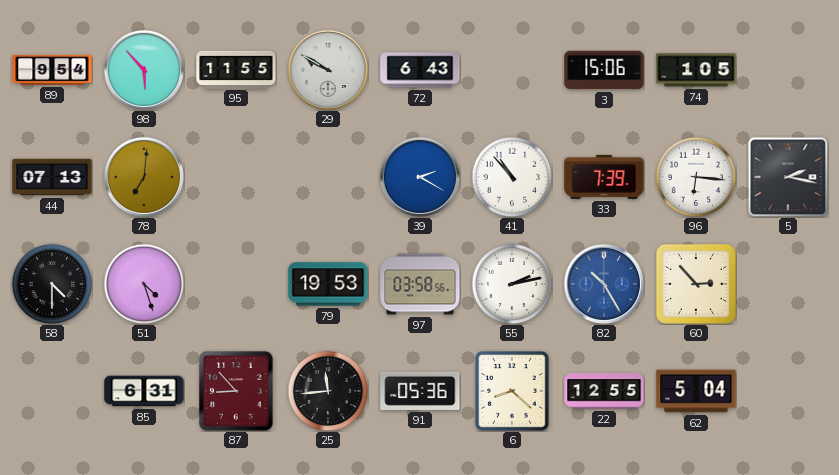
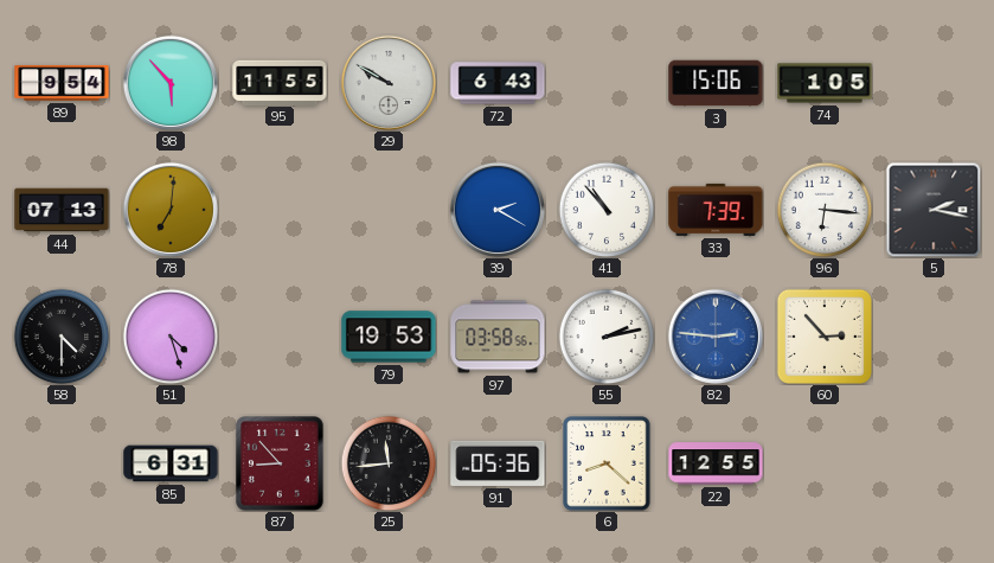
82: 10:25 -> 2:46 (716, 337)
62: 5:04 -> none (696, 391)
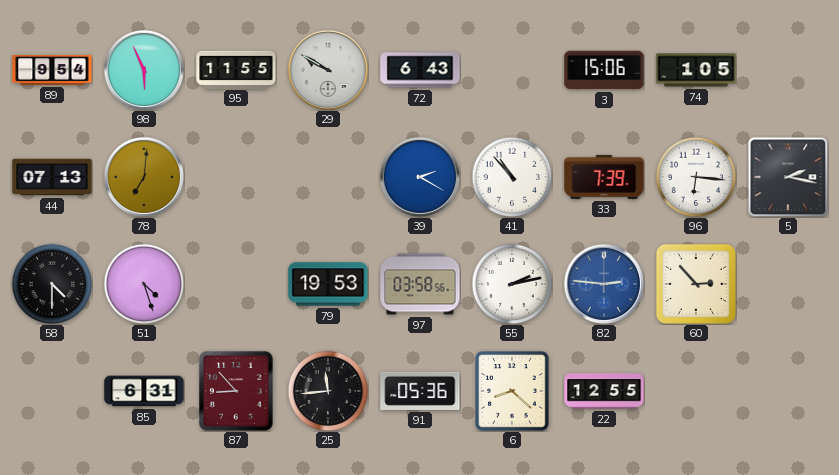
98: 5:53 -> 5:56 (144, 70)
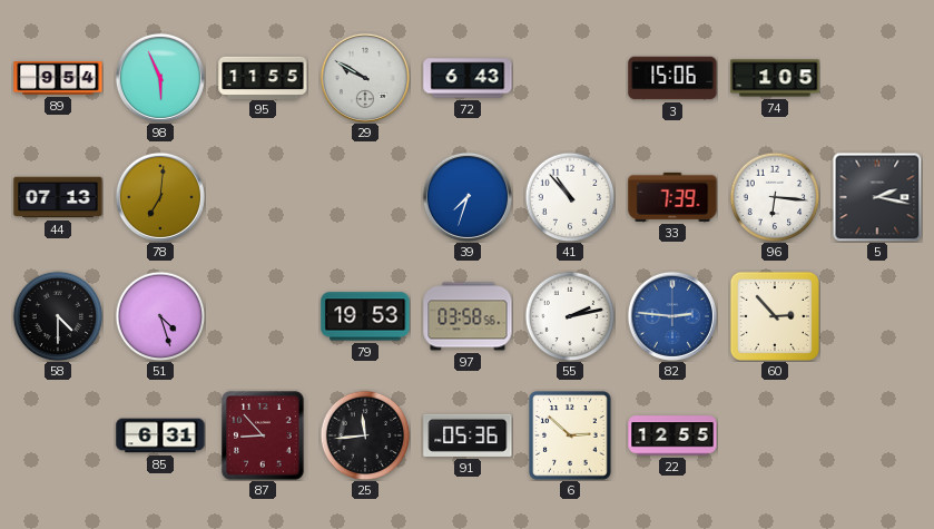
39: 2:20 -> 7:33 (468, 197)
6: 8:22 -> 2:52 (570, 435)
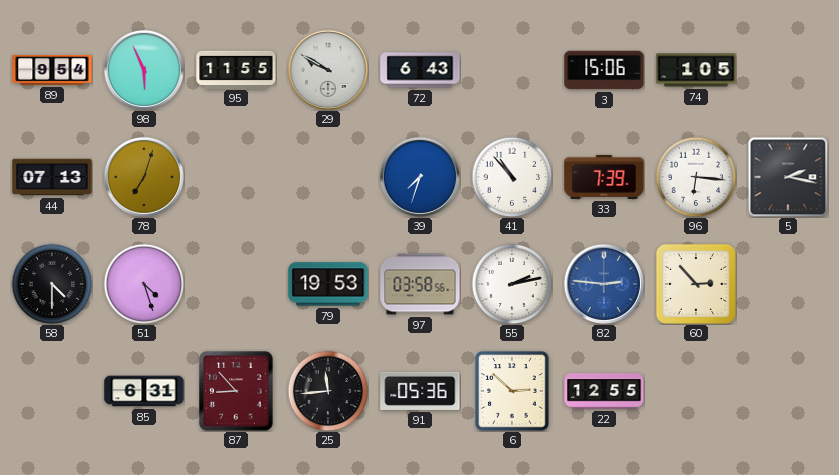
78: 7:01 -> 7:03 (144, 177)
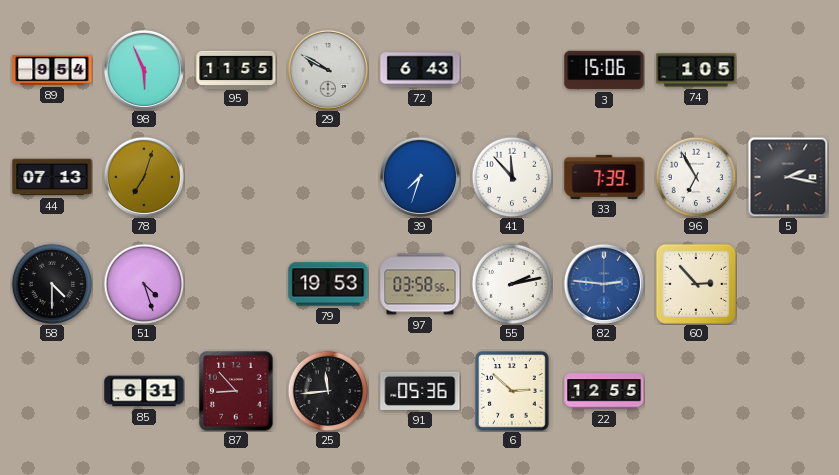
41: 10:53 -> 11:53 (512, 177)
96: 6:16 -> 6:55 (696, 177)
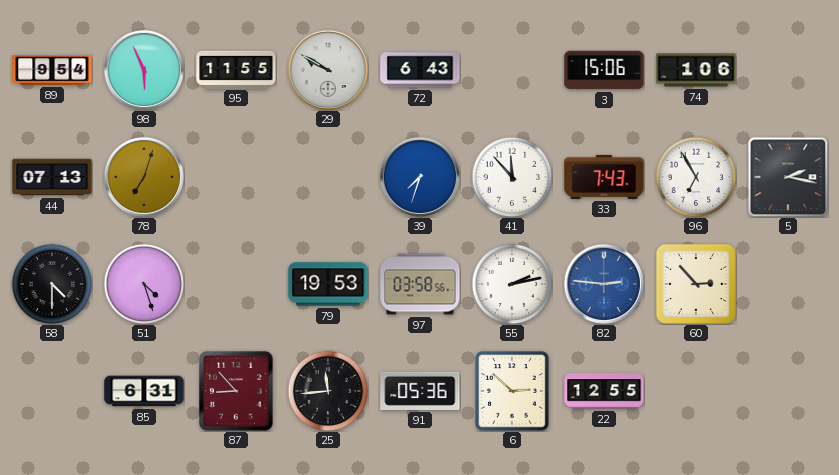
74: 1:05 -> 1:06 (696, 70)
33: 7:39 -> 7:43 (604, 177)
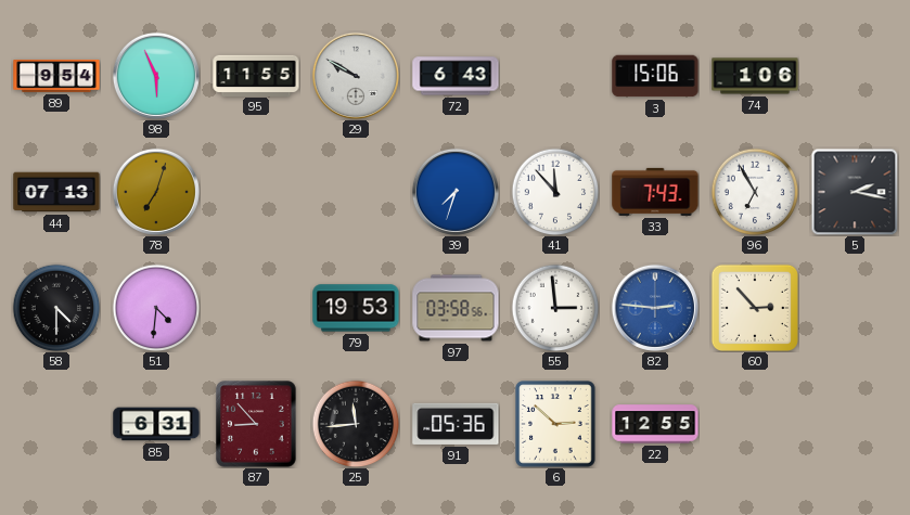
51: 4:27 -> 4:31 (156, 308)
55: 2:13 -> 2:59 (555, 308)
